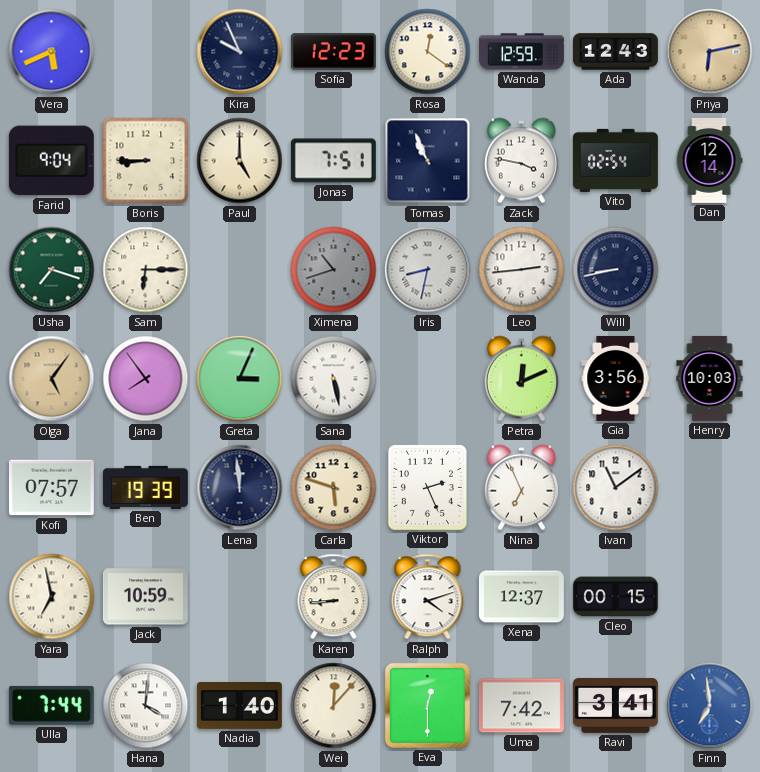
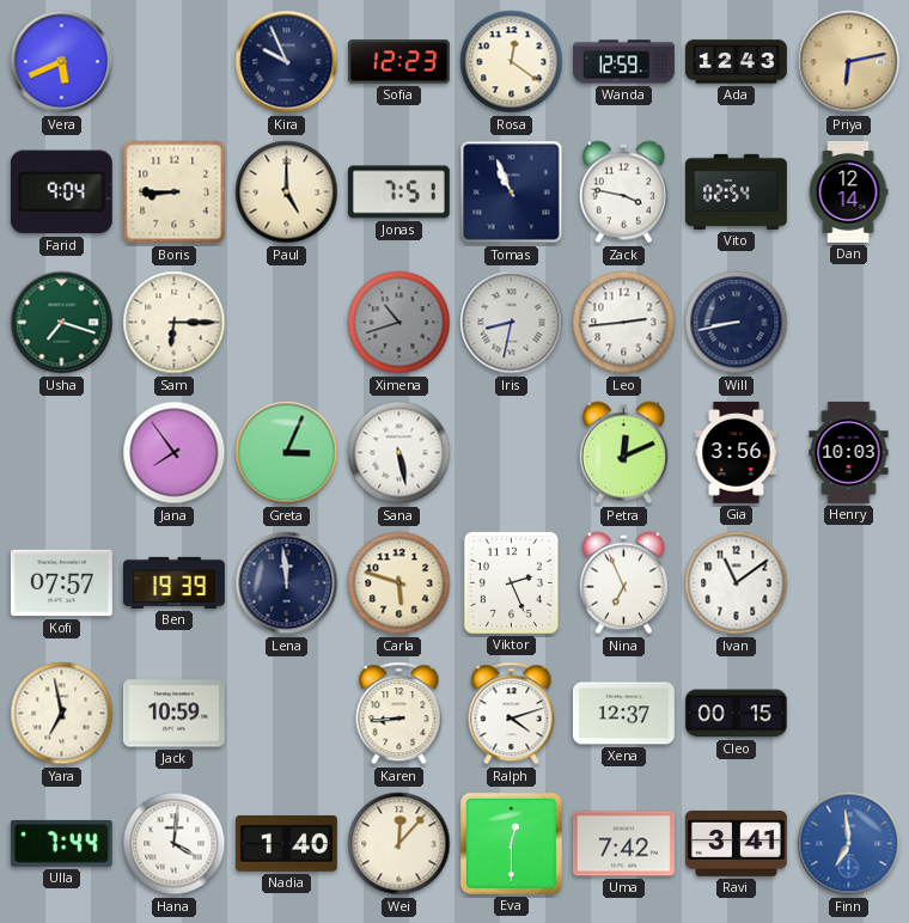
Olga: 5:06 -> none (52, 379)
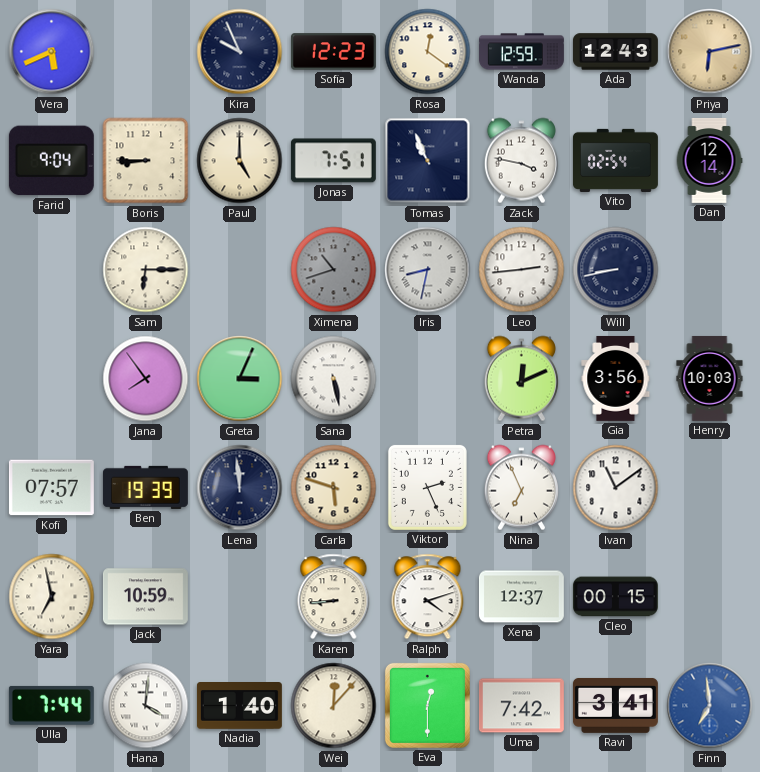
Usha: 7:18 -> none (62, 323)
